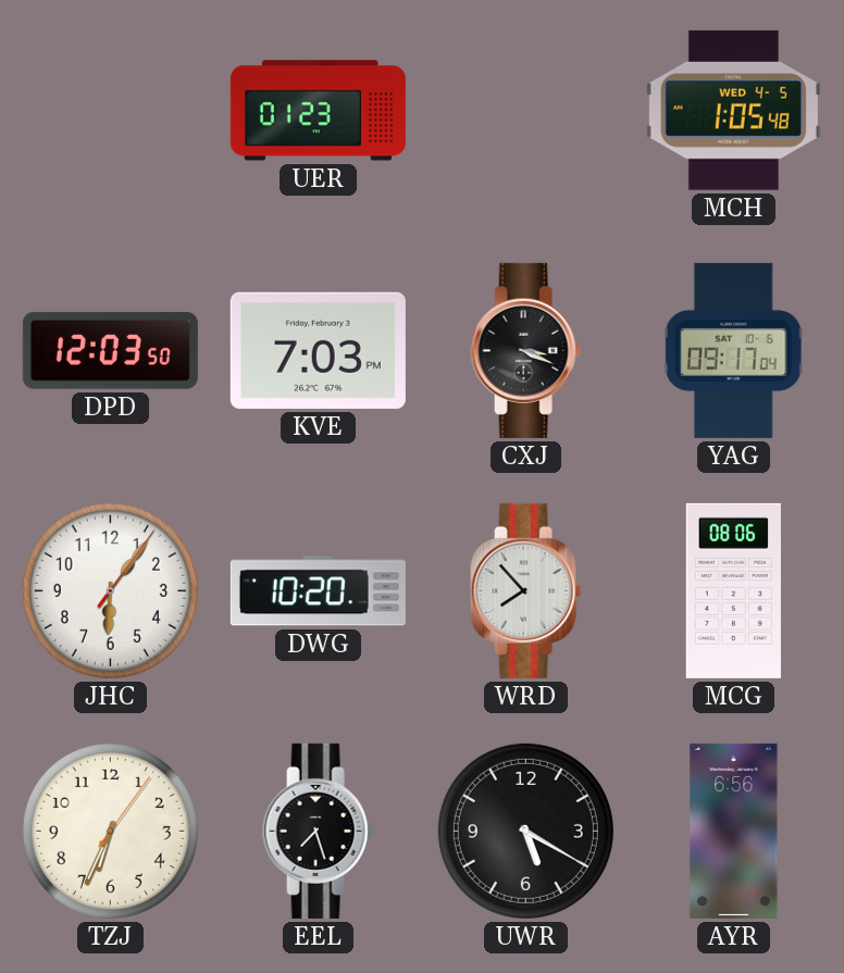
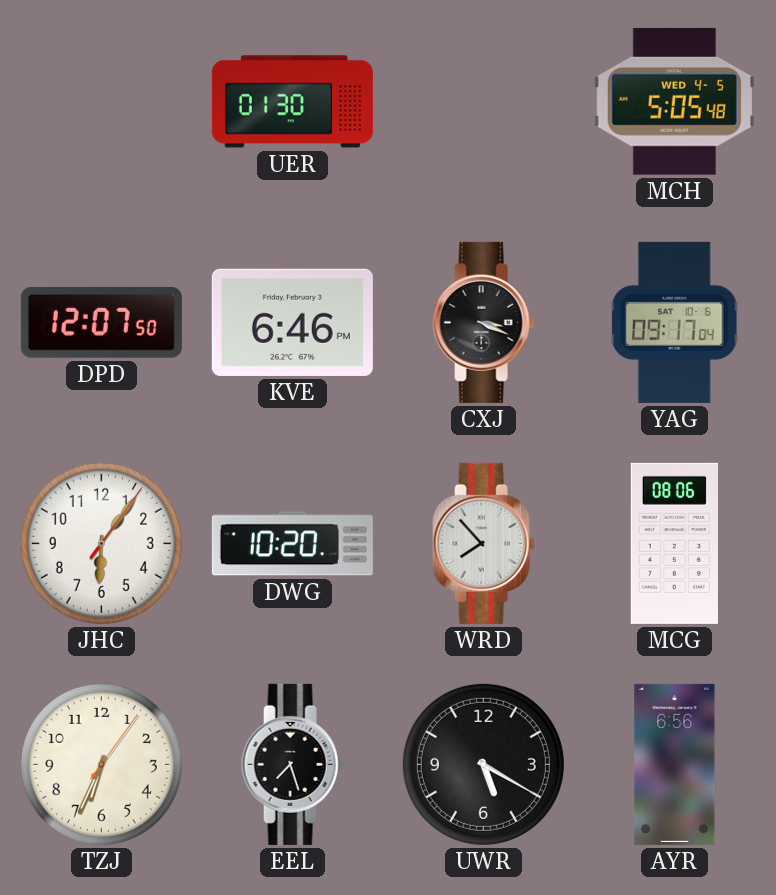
UER: 01:23 -> 01:30 (292, 102)
MCH: 1:05 -> 5:05 (674, 101)
DPD: 12:03 -> 12:07 (101, 322)
KVE: 7:03 -> 6:46 (292, 322)
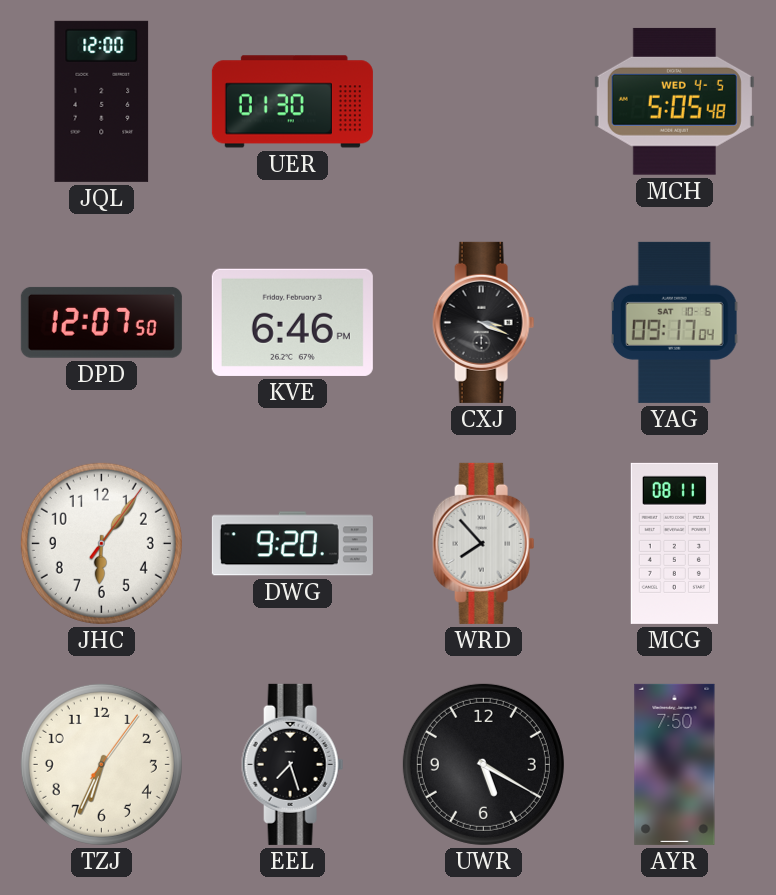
JQL: none -> 12:00 (102, 101)
DWG: 10:20 -> 9:20 (292, 544)
MCG: 08:06 -> 08:11 (674, 543)
AYR: 6:56 -> 7:50 (675, 764)
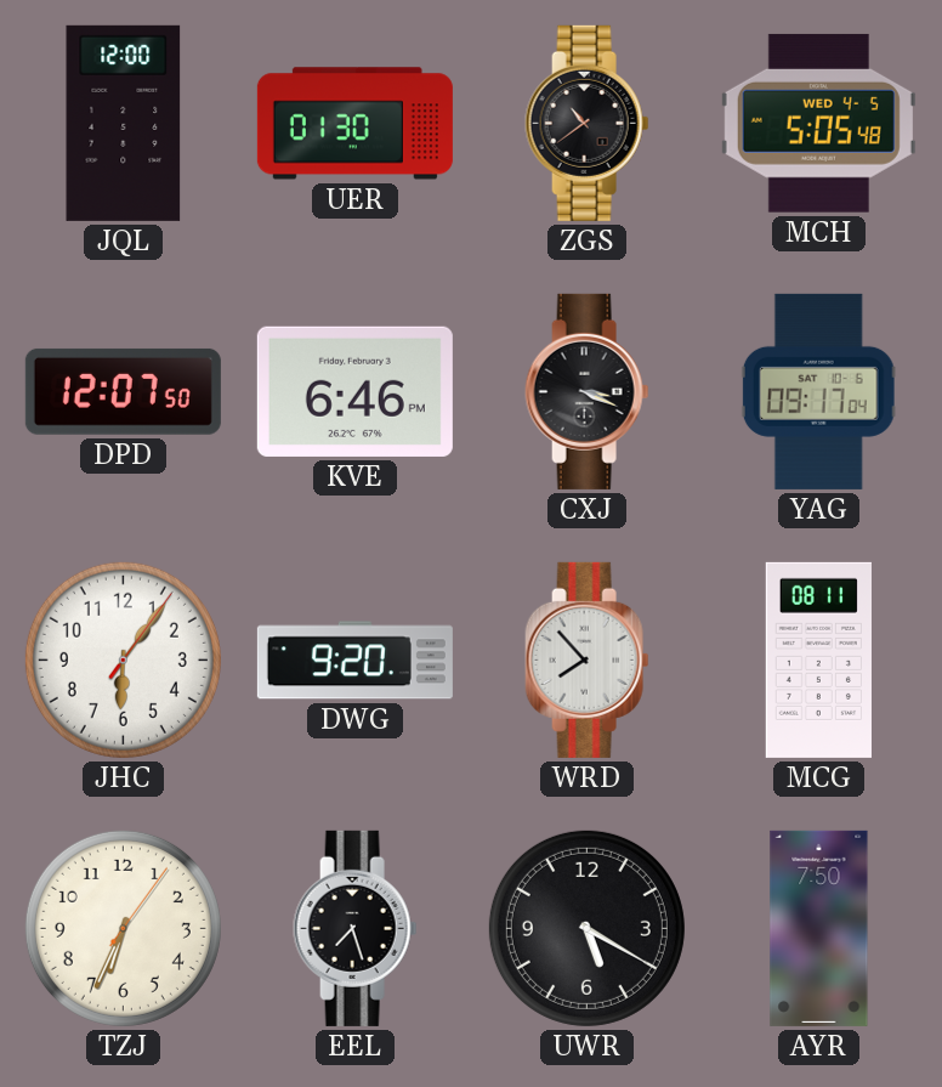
ZGS: none -> 10:39 (588, 123)
